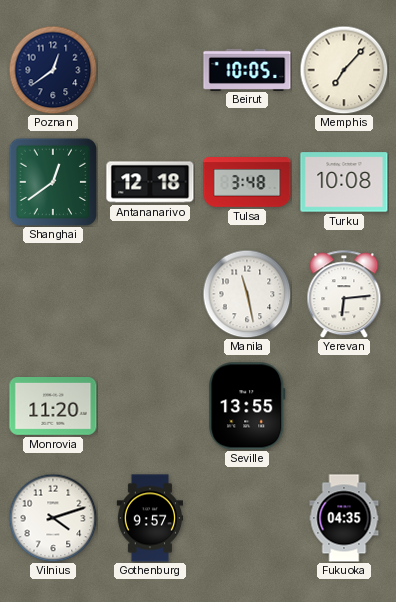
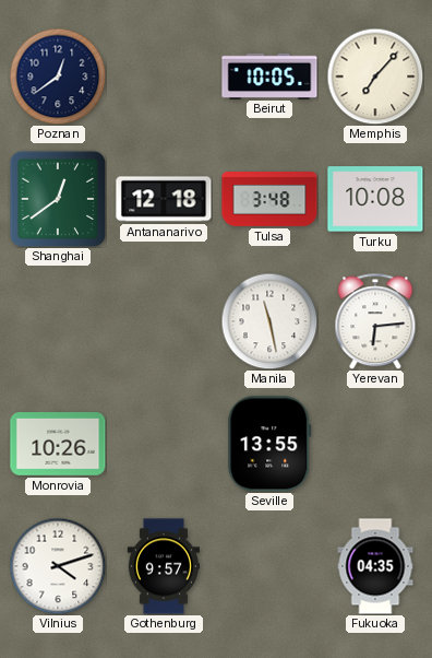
Monrovia: 11:20 -> 10:26 (58, 445)
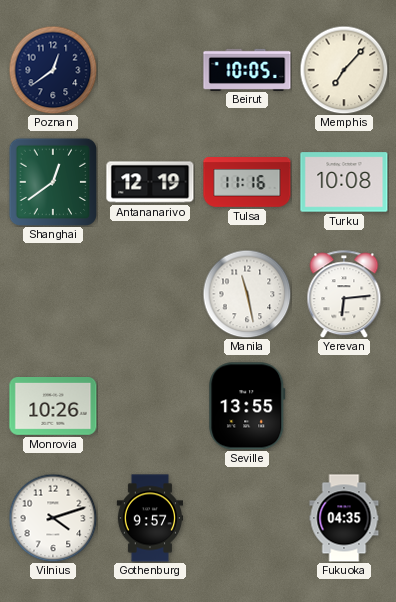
Antananarivo: 12:18 -> 12:19 (150, 182)
Tulsa: 3:48 -> 11:16 (247, 183)
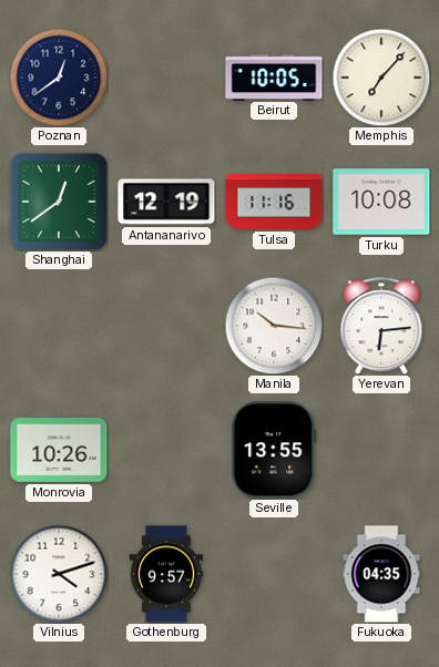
Manila: 11:28 -> 10:16 (274, 326)
